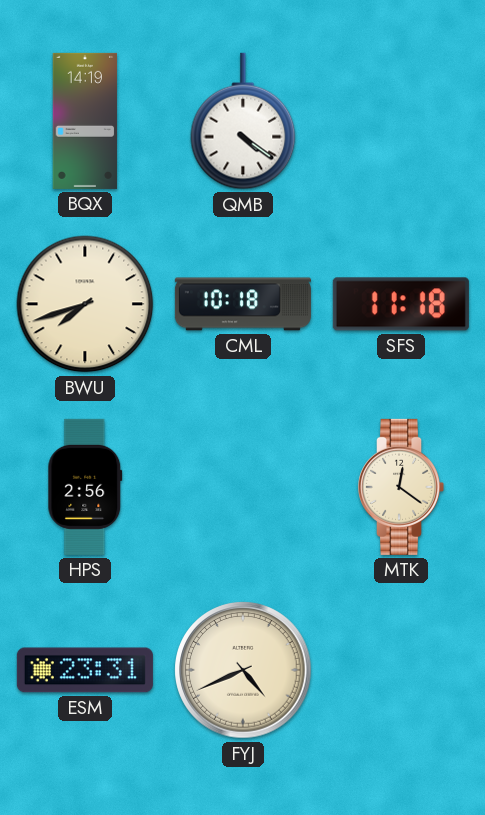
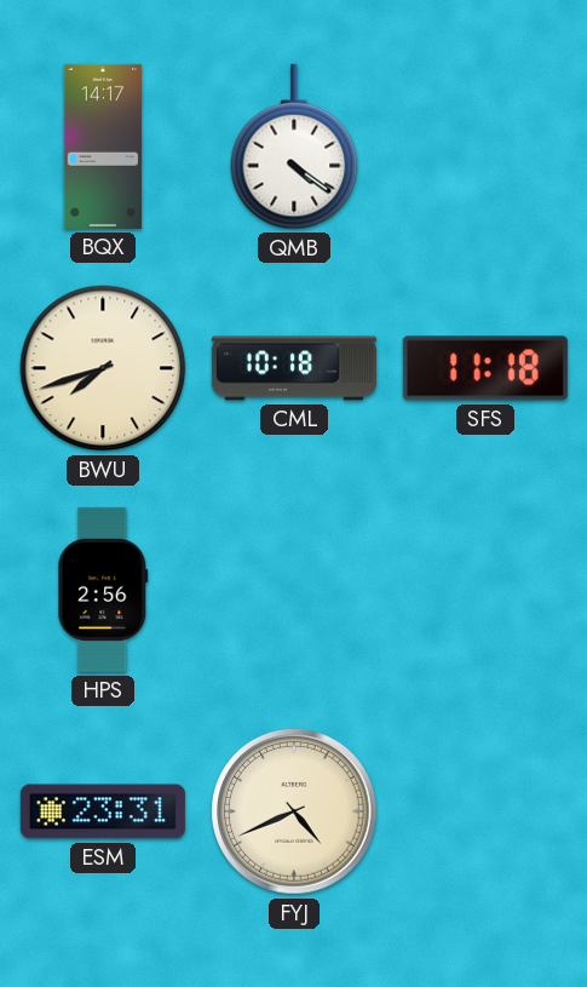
BQX: 14:19 -> 14:17 (103, 147)
MTK: 12:21 -> none (402, 487)
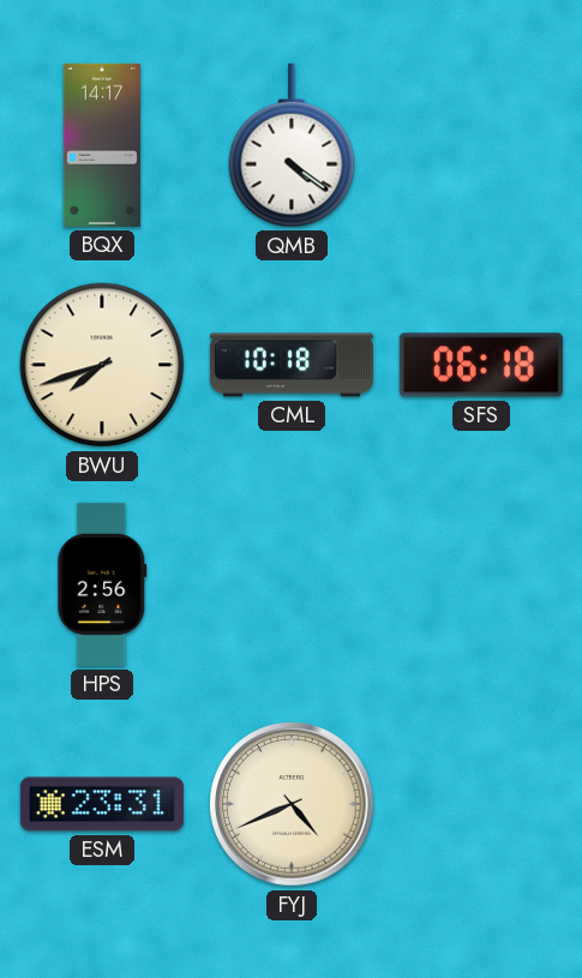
SFS: 11:18 -> 06:18 (481, 365)
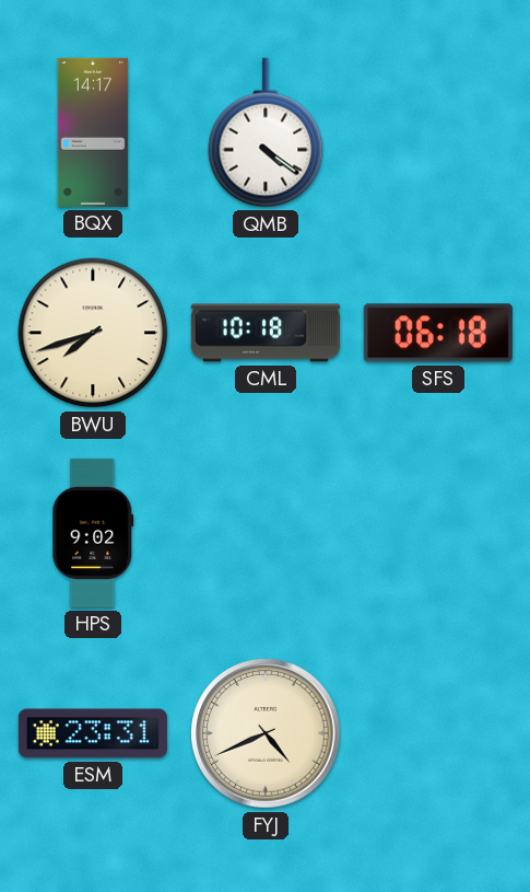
HPS: 2:56 -> 9:02 (93, 533)
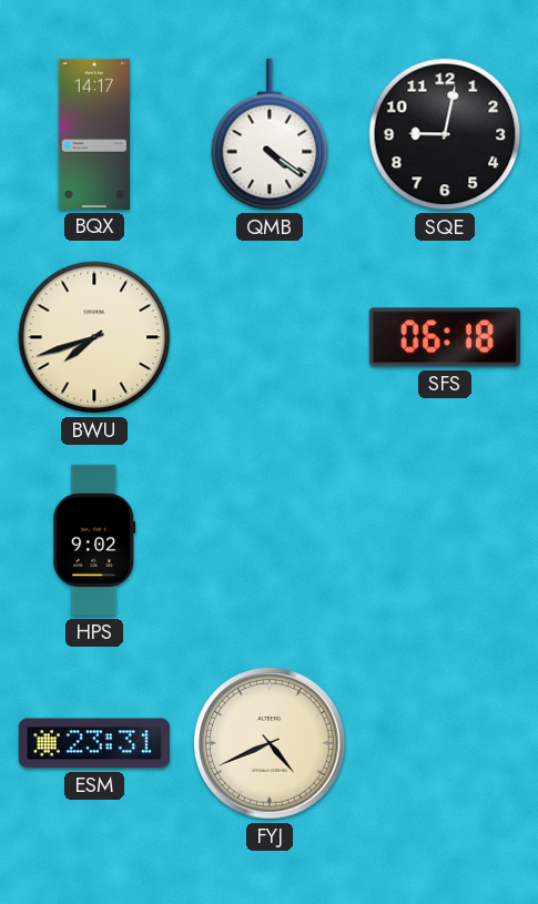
SQE: none -> 9:02 (445, 134)
CML: 10:18 -> none (266, 333)
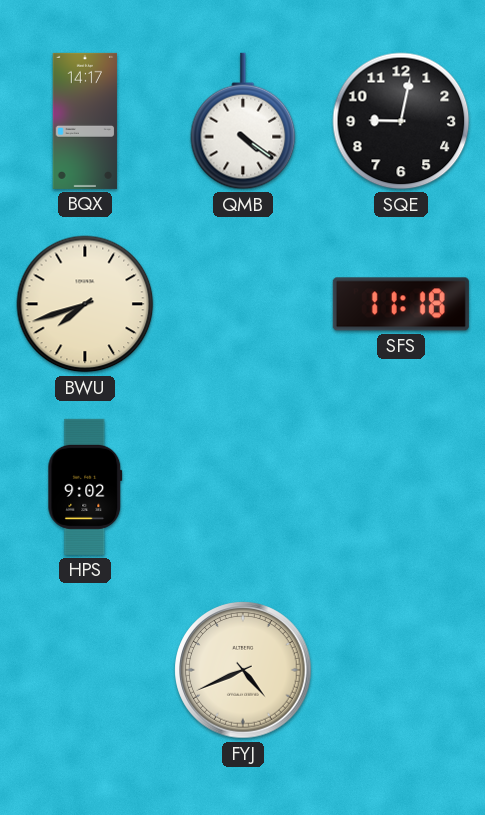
SFS: 06:18 -> 11:18 (401, 304)
ESM: 23:31 -> none (94, 743)
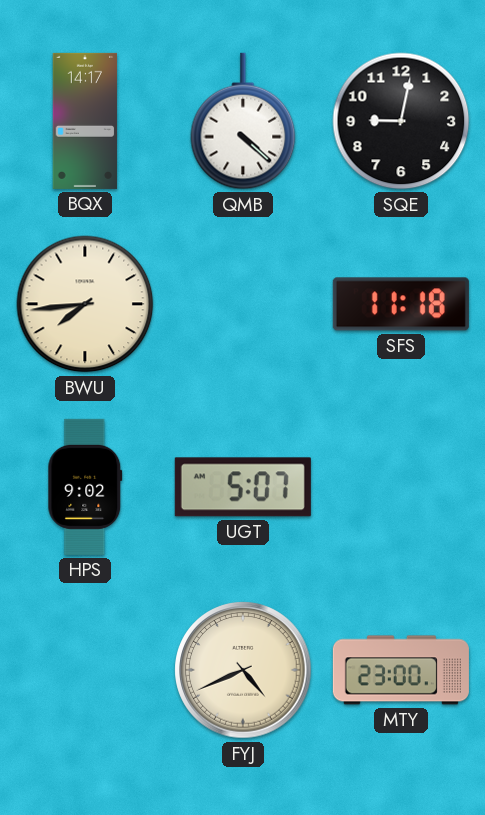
QMB: 4:21 -> 4:22 (243, 121)
BWU: 7:42 -> 7:44 (85, 304)
UGT: none -> 5:07 (243, 487)
MTY: none -> 23:00 (401, 670)
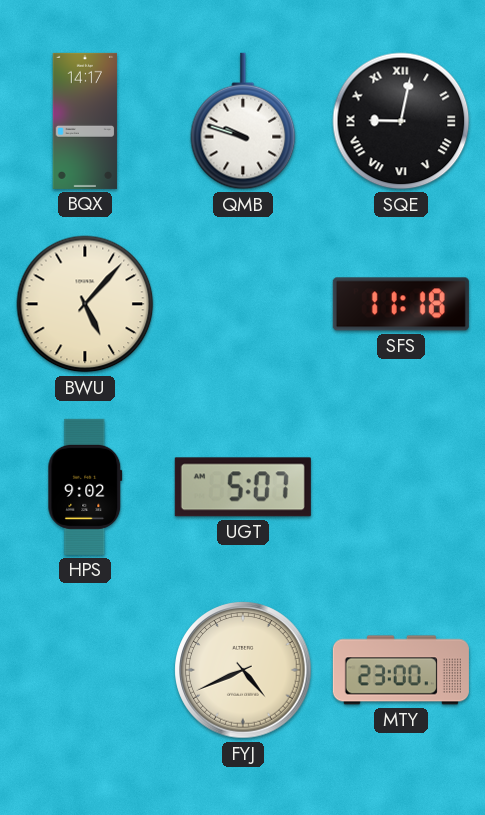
QMB: 4:22 -> 9:48 (243, 121)
SQE numerals: Arabic -> Roman (401, 121)
BWU: 7:44 -> 5:07 (85, 304)
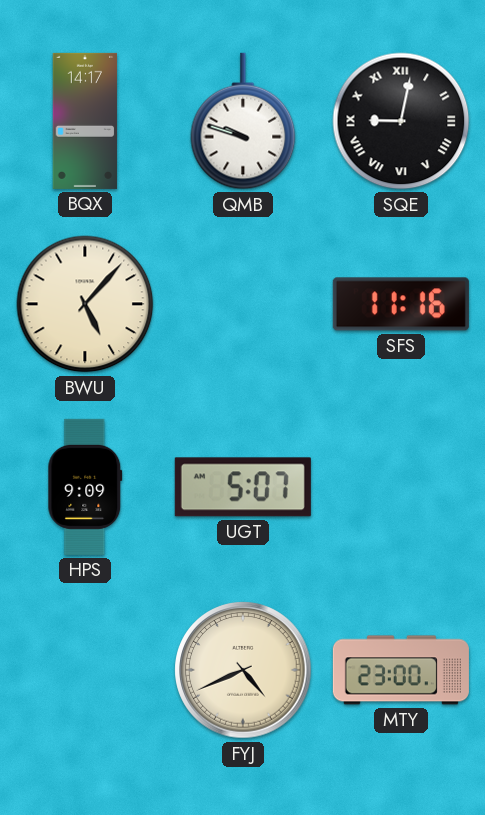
SFS: 11:18 -> 11:16 (401, 304)
HPS: 9:02 -> 9:09 (85, 487)
